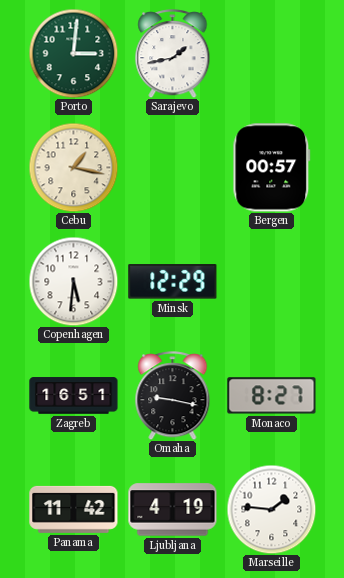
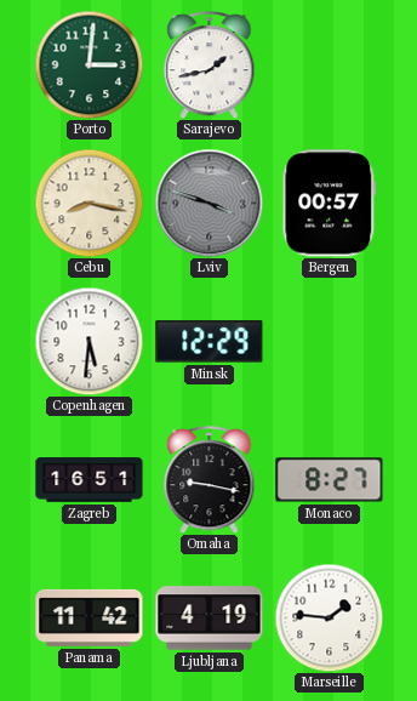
Cebu: 1:17 -> 8:17 (88, 203)
Lviv: none -> 3:48 (208, 203)
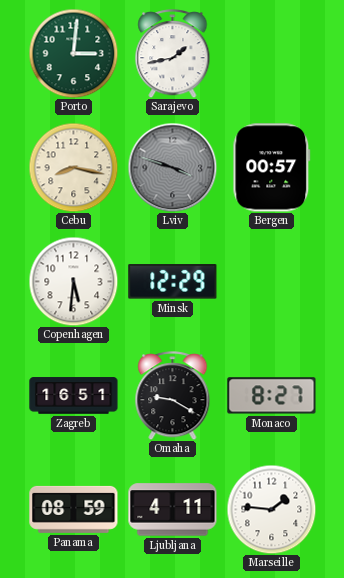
Omaha: 9:17 -> 9:20 (173, 396)
Panama: 11:42 -> 08:59 (74, 509)
Ljubljana: 4:19 -> 4:11 (173, 510)
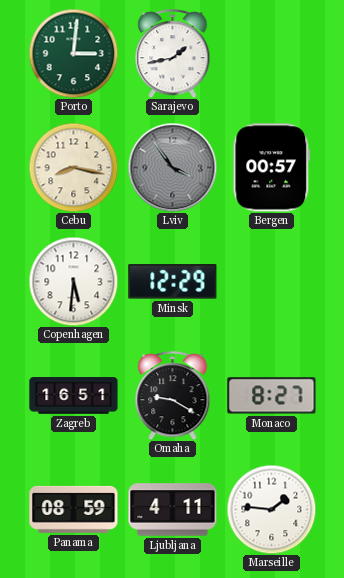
Lviv: 3:48 -> 3:54 (172, 167)
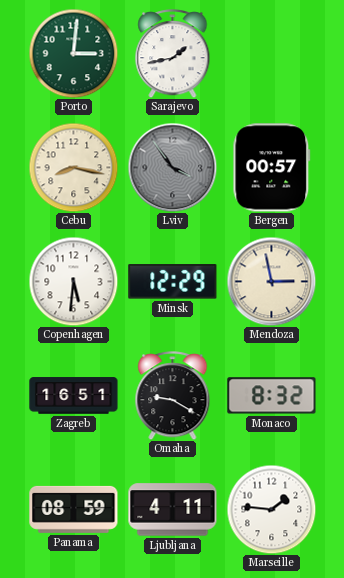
Mendoza: none -> 2:58 (271, 281)
Monaco: 8:27 -> 8:32 (272, 396)
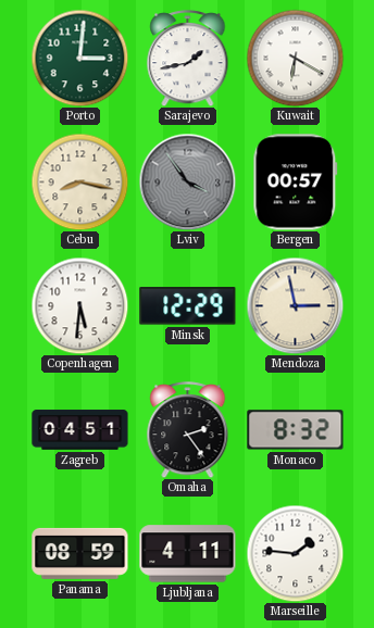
Kuwait: none -> 6:20 (295, 58)
Zagreb: 16:51 -> 04:51 (80, 430)
Omaha: 9:20 -> 2:24 (188, 430)
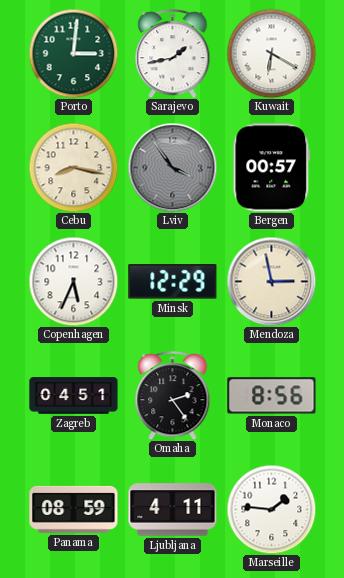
Copenhagen: 5:31 -> 5:34 (73, 281)
Monaco: 8:32 -> 8:56 (272, 396)
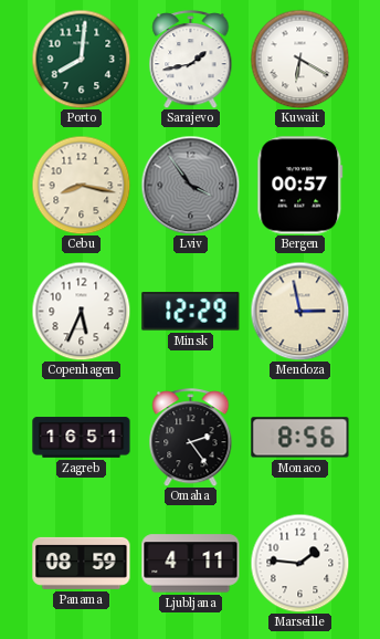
Porto: 3:01 -> 8:01 (81, 59)
Zagreb: 04:51 -> 16:51 (82, 438)
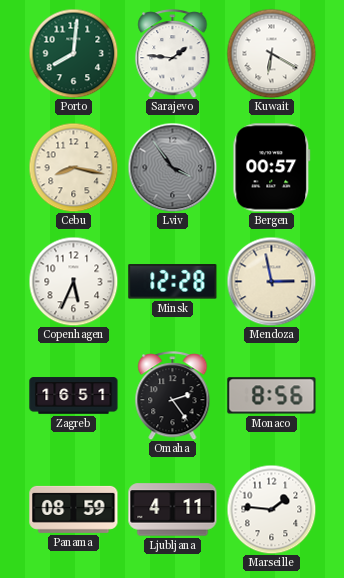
Sarajevo: 1:43 -> 1:46 (173, 54)
Minsk: 12:29 -> 12:28 (173, 282)
